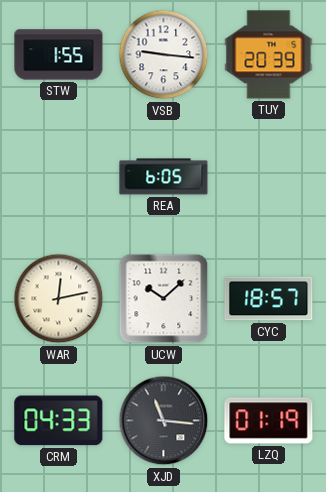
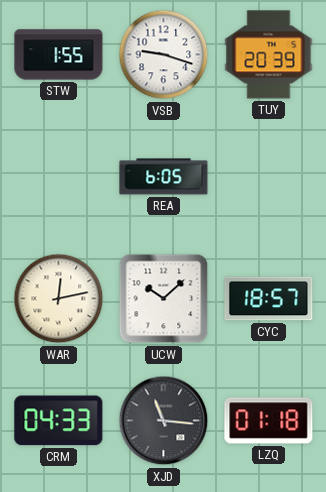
VSB: 9:16 -> 9:18 (164, 55)
LZQ: 01:19 -> 01:18 (269, 421)
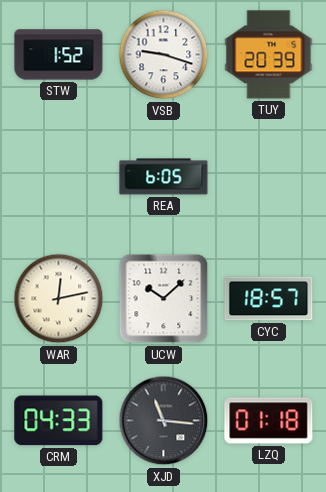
STW: 1:55 -> 1:52 (59, 55)
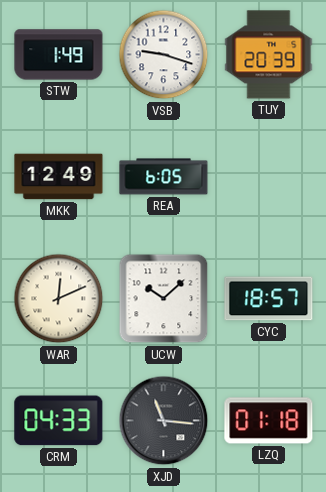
STW: 1:52 -> 1:49 (59, 55)
MKK: none -> 12:49 (59, 177)
WAR: 12:13 -> 12:11 (59, 299)
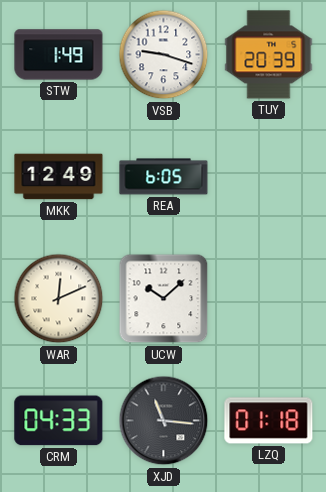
CYC: 18:57 -> none (269, 299)
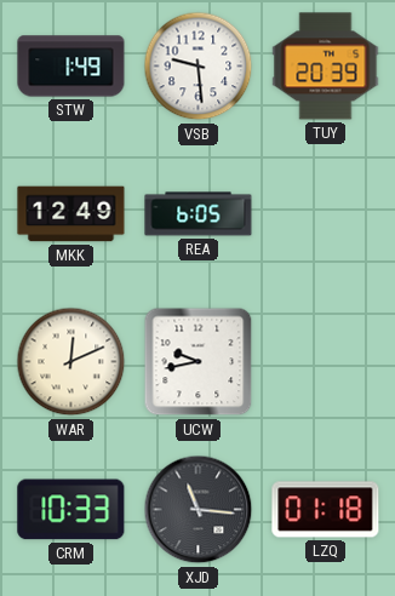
VSB: 9:18 -> 9:29 (199, 67)
UCW: 10:08 -> 9:43 (199, 362)
CRM: 04:33 -> 10:33 (71, 510)
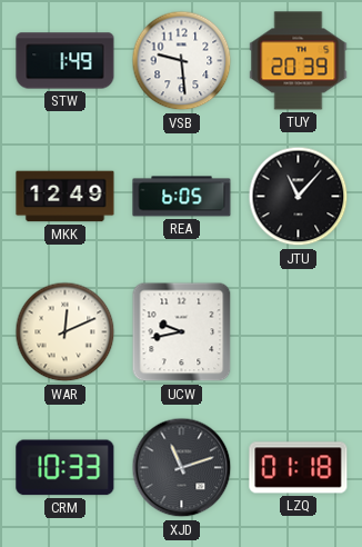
JTU: none -> 11:07 (299, 197)
XJD: 11:16 -> 11:12 (182, 468)
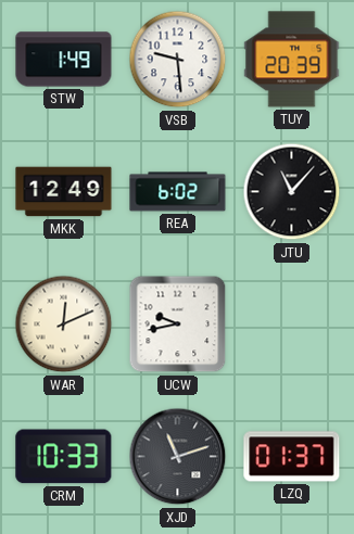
REA: 6:05 -> 6:02 (178, 192)
LZQ: 01:18 -> 01:37 (292, 457)
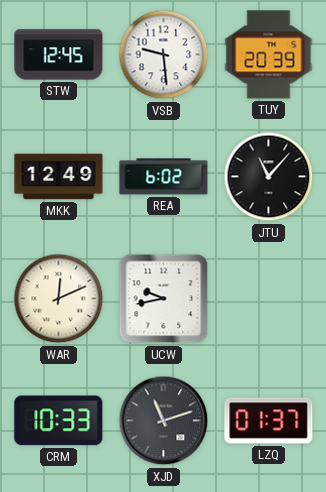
STW: 1:49 -> 12:45 (59, 55)
